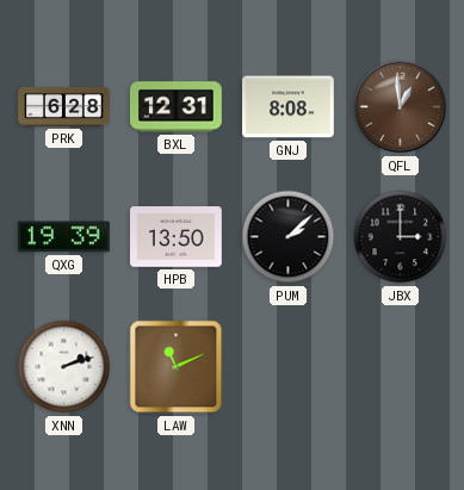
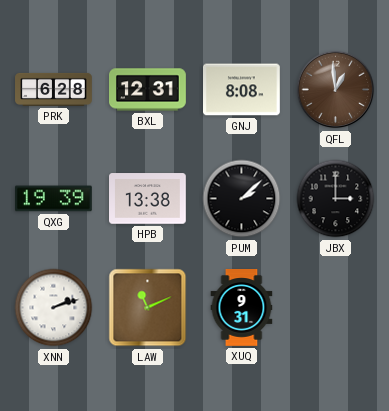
HPB: 13:50 -> 13:38 (148, 199)
XUQ: none -> 9:31 (242, 308)
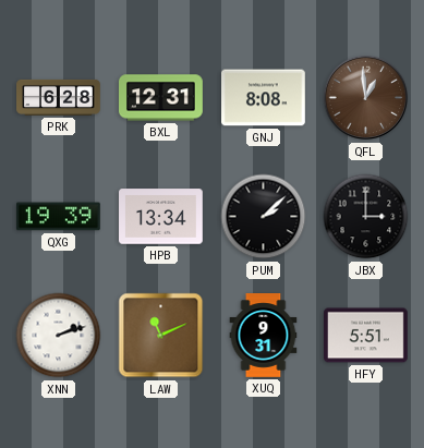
HPB: 13:38 -> 13:34 (161, 217)
HFY: none -> 5:51 (366, 336)
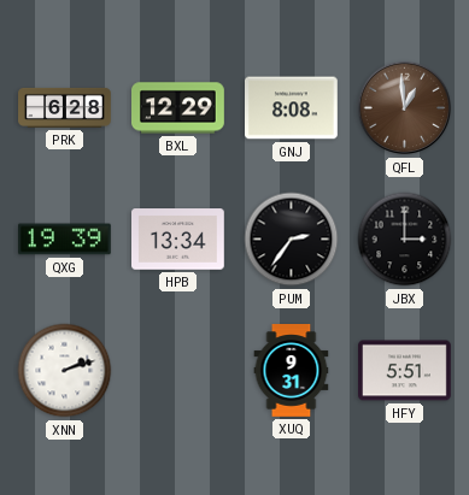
BXL: 12:31 -> 12:29 (178, 108)
PUM: 2:08 -> 2:36 (292, 240)
LAW: 11:11 -> none (161, 336)
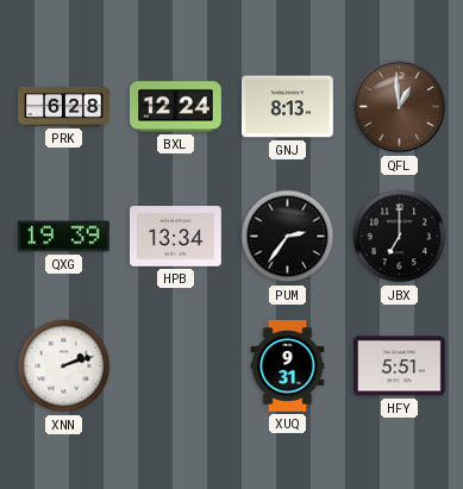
BXL: 12:29 -> 12:24 (176, 107)
GNJ: 8:08 -> 8:13 (288, 107)
JBX: 3:00 -> 7:00 (400, 237)
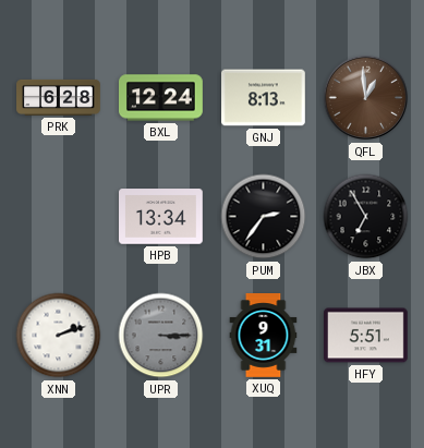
QXG: 19:39 -> none (63, 237)
JBX: 7:00 -> 6:55 (366, 217)
UPR: none -> 3:15 (161, 336)
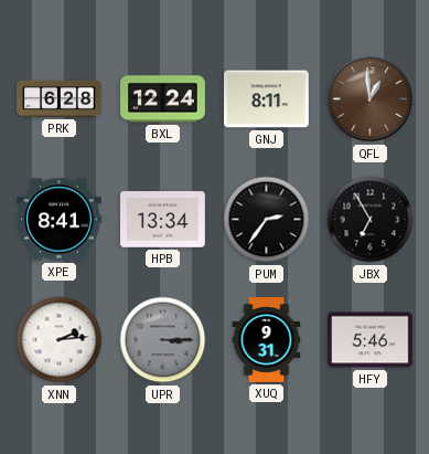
GNJ: 8:13 -> 8:11 (267, 99)
XPE: none -> 8:41 (60, 220)
XNN: 2:12 -> 2:14 (60, 340)
HFY: 5:51 -> 5:46 (371, 340)
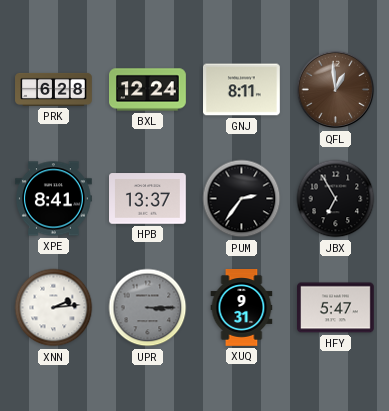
HPB: 13:34 -> 13:37 (148, 199)
HFY: 5:46 -> 5:47 (336, 308)
